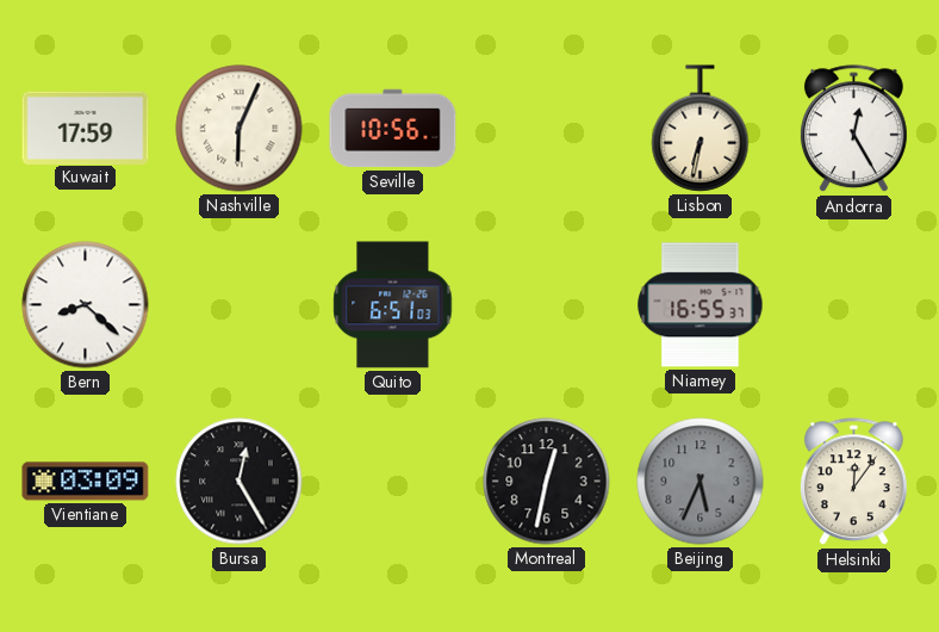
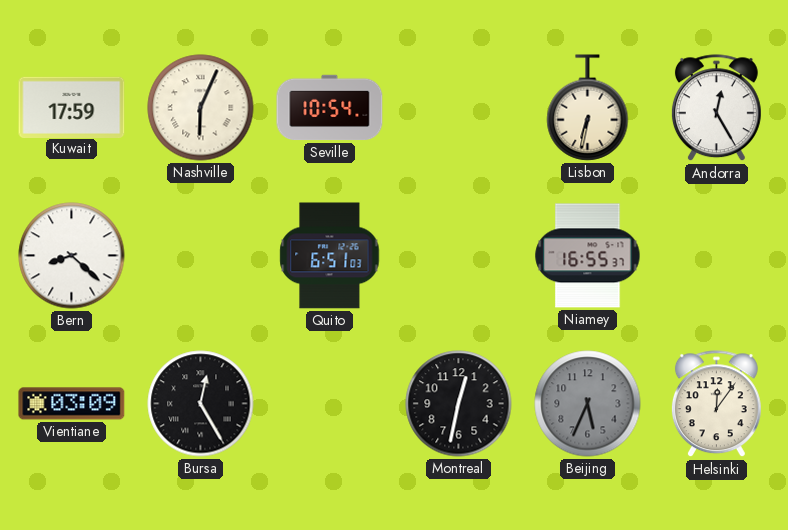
Seville: 10:56 -> 10:54 (330, 108)
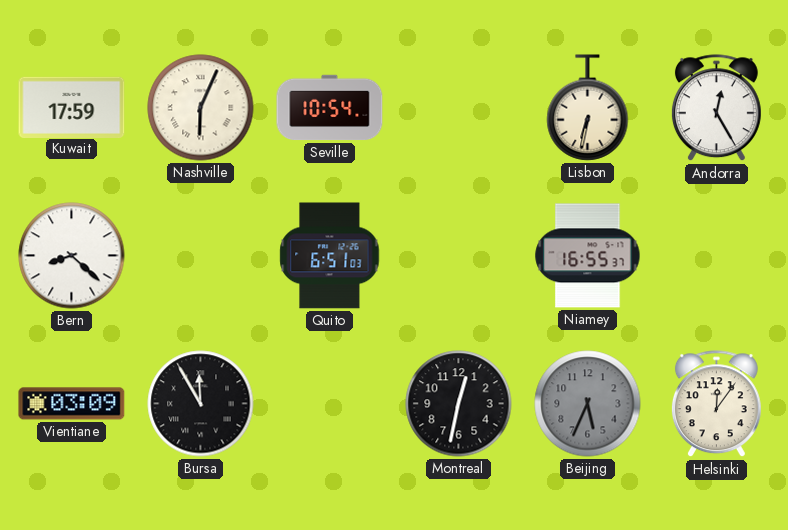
Bursa: 12:25 -> 11:55 (201, 404)
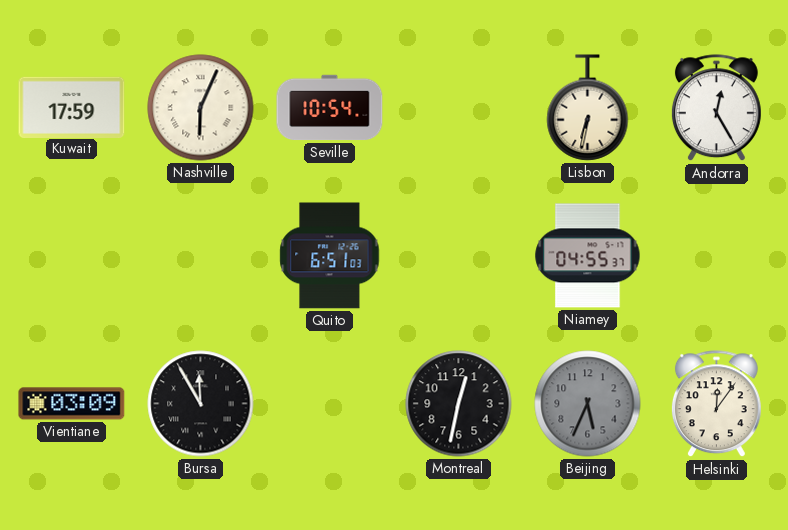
Bern: 8:22 -> none (72, 256)
Niamey: 16:55 -> 04:55 (588, 256)
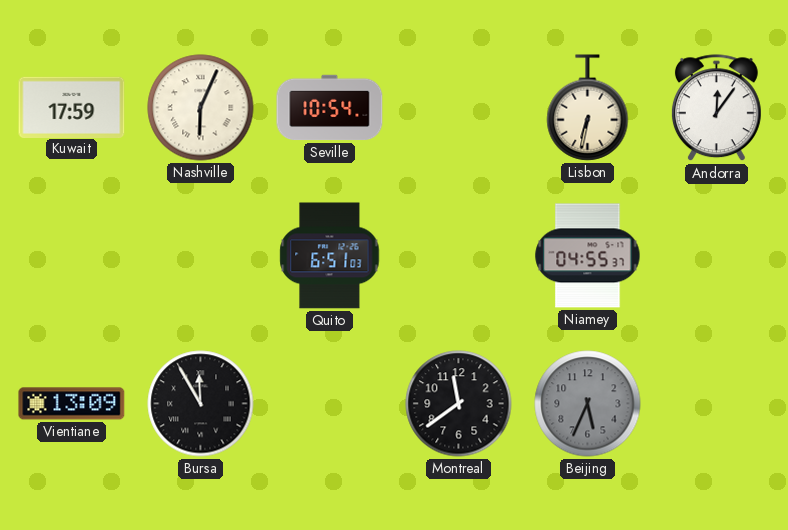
Andorra: 12:25 -> 12:06 (716, 108)
Vientiane: 03:09 -> 13:09 (72, 404)
Montreal: 12:32 -> 11:39 (459, 404)
Helsinki: 12:06 -> none (716, 404)
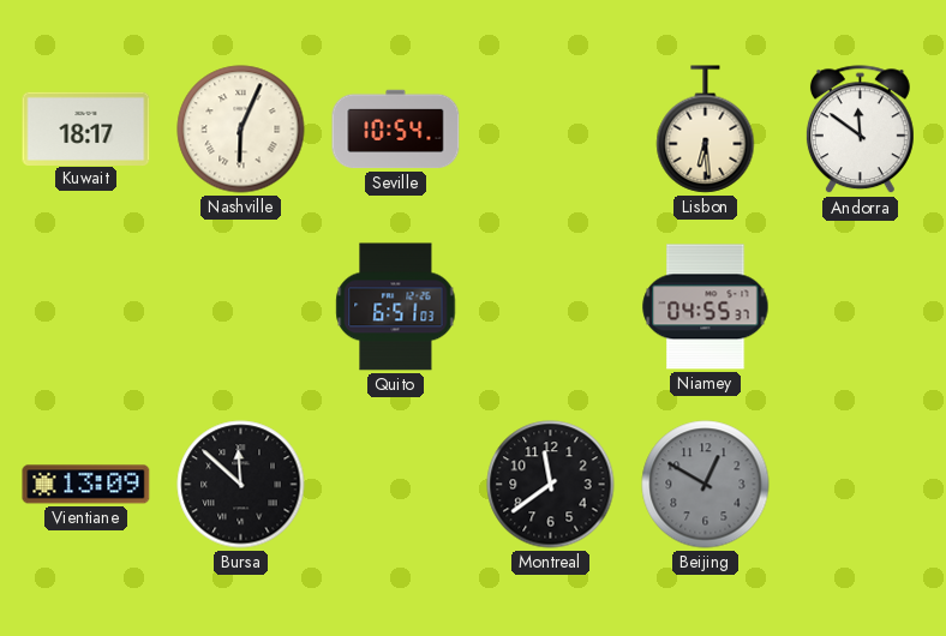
Kuwait: 17:59 -> 18:17 (86, 128)
Lisbon: 6:32 -> 6:29 (706, 130)
Andorra: 12:06 -> 11:51 (860, 130)
Bursa: 11:55 -> 11:52 (241, 485)
Beijing: 5:34 -> 12:50 (706, 485)
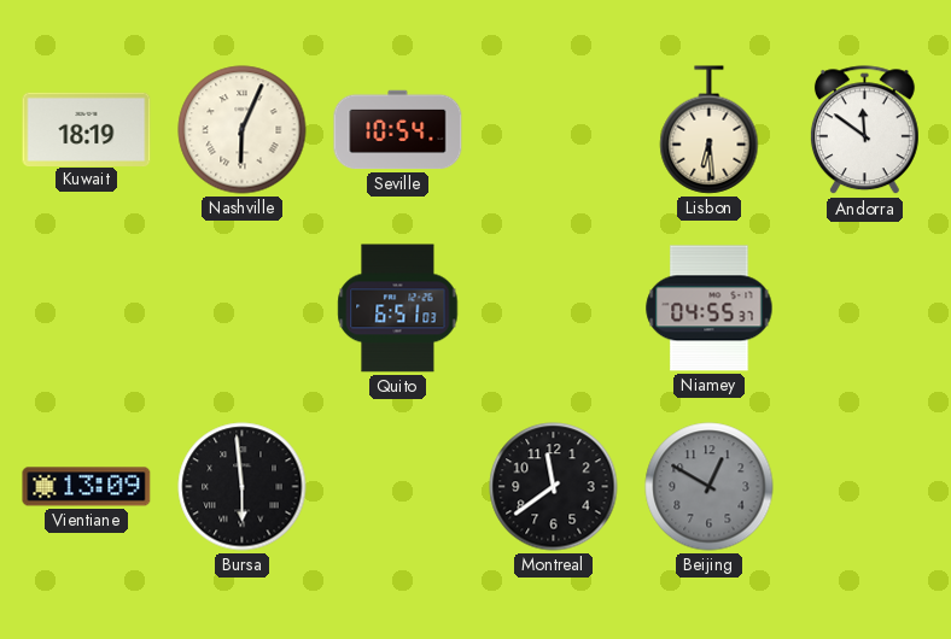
Kuwait: 18:17 -> 18:19 (87, 129)
Bursa: 11:52 -> 5:59 (243, 487)
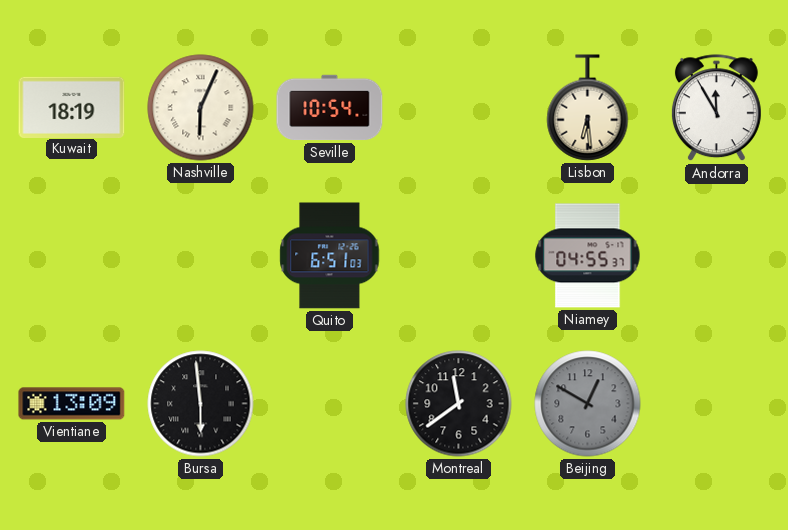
Andorra: 11:51 -> 11:55 (716, 108)
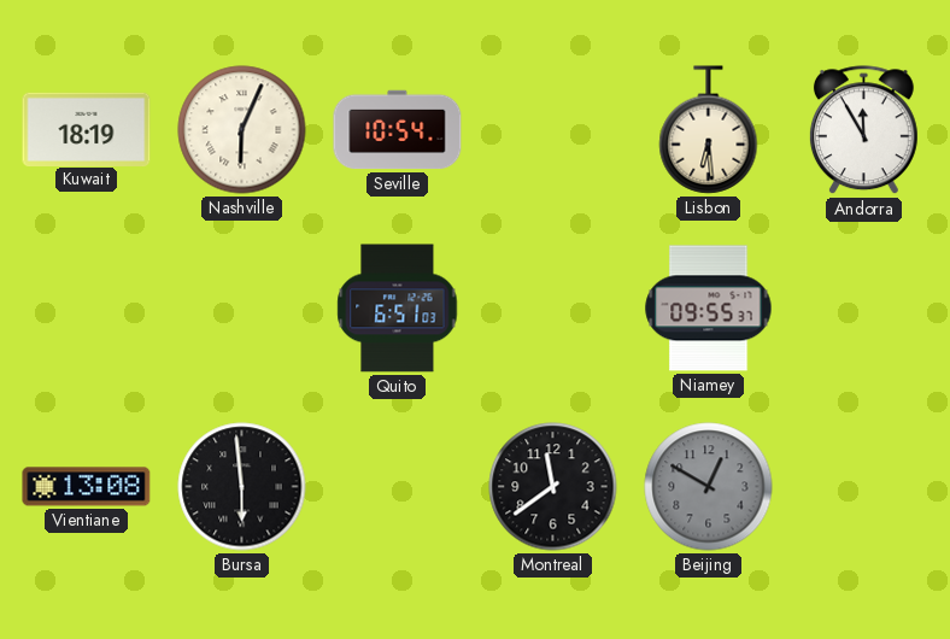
Niamey: 04:55 -> 09:55 (709, 309)
Vientiane: 13:09 -> 13:08 (87, 487)
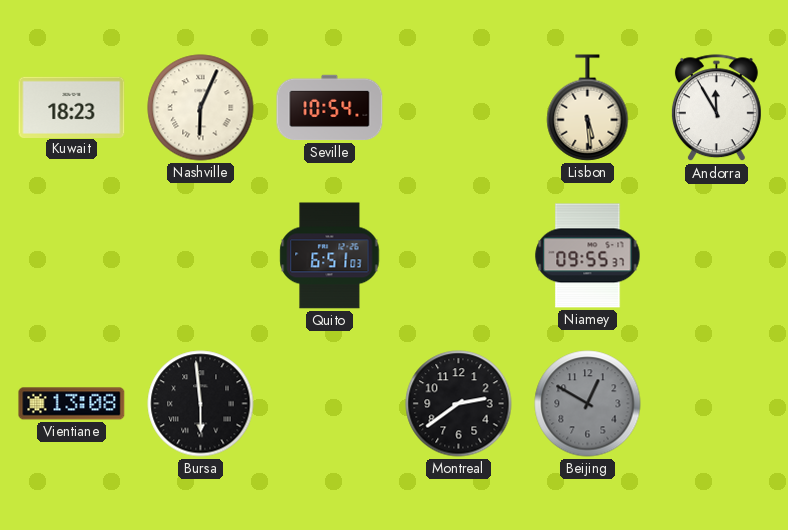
Kuwait: 18:19 -> 18:23 (72, 107)
Lisbon: 6:29 -> 5:29 (588, 108)
Montreal: 11:39 -> 2:39 (459, 404)
